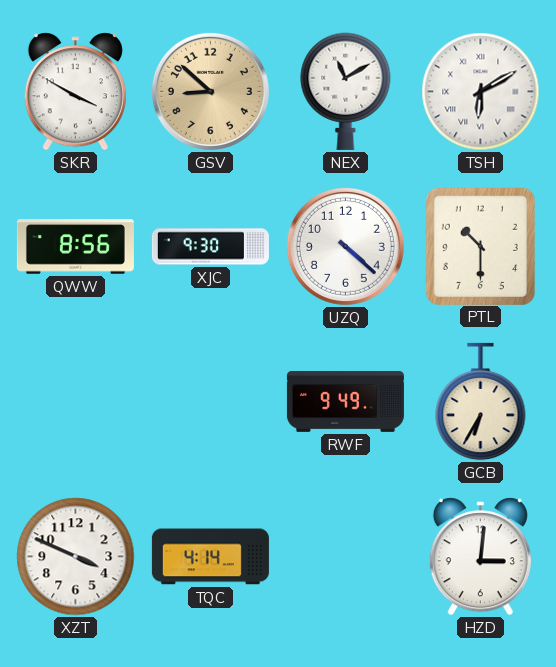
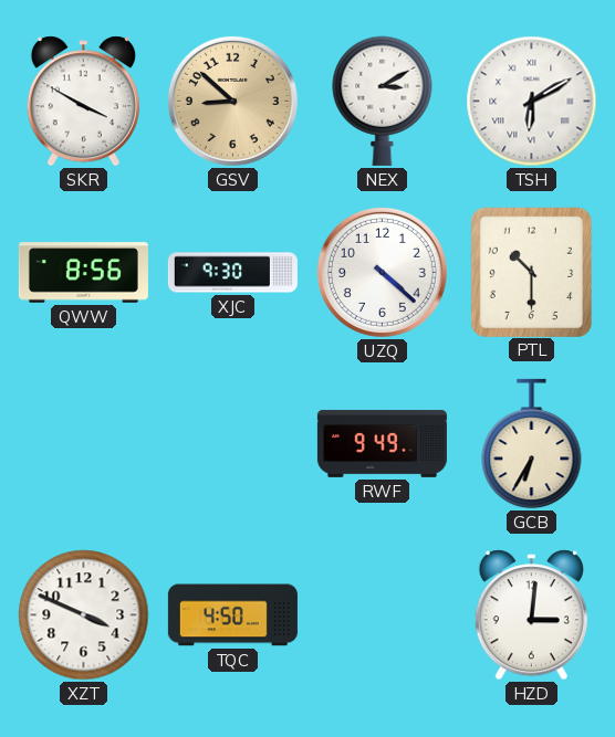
NEX: 11:10 -> 3:10 (383, 101)
TQC: 4:14 -> 4:50 (232, 615)
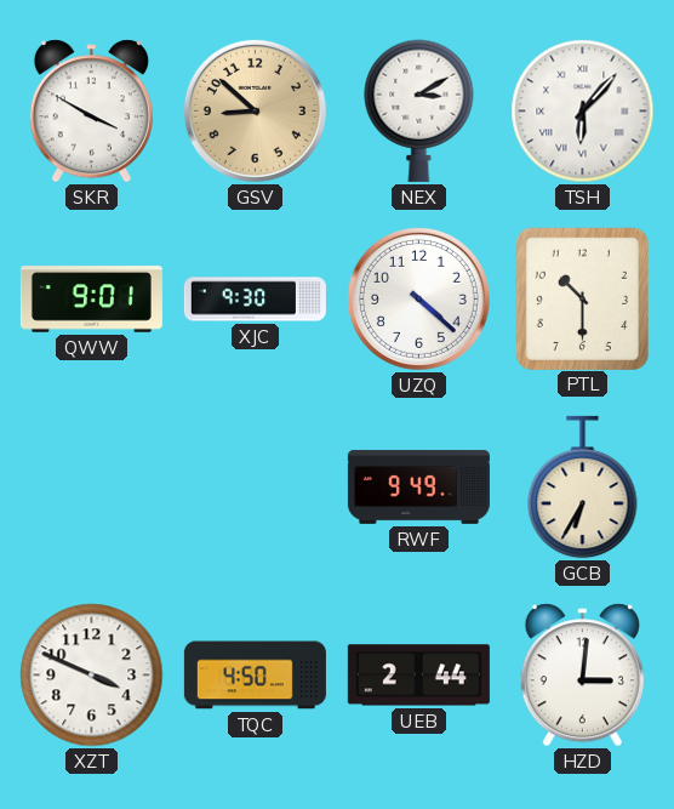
TSH: 6:10 -> 6:07 (583, 112)
QWW: 8:56 -> 9:01 (91, 300)
UEB: none -> 2:44 (418, 676)
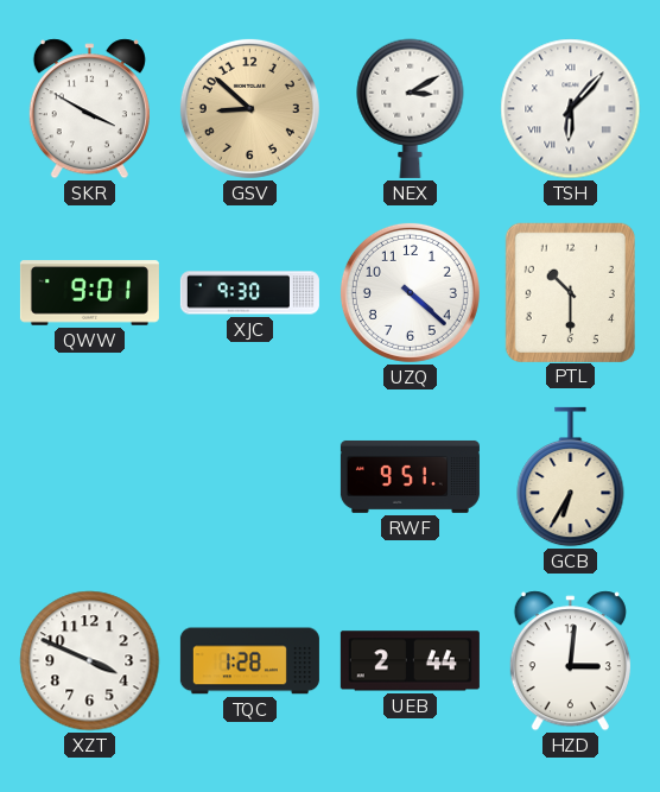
RWF: 9:49 -> 9:51 (410, 476)
TQC: 4:50 -> 1:28 (249, 661)
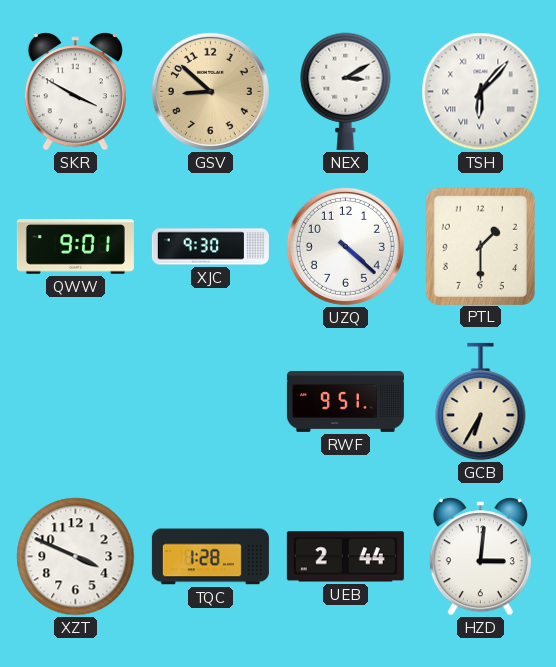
PTL: 10:30 -> 1:30 (480, 246)
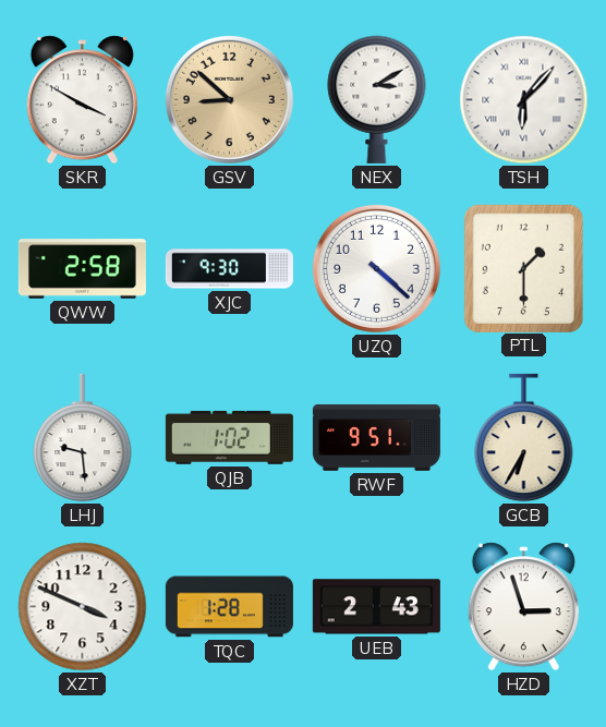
QWW: 9:01 -> 2:58 (82, 269)
LHJ: none -> 9:29 (83, 438)
QJB: none -> 1:02 (229, 437)
UEB: 2:44 -> 2:43 (376, 607)
HZD: 3:01 -> 2:57 (523, 607)
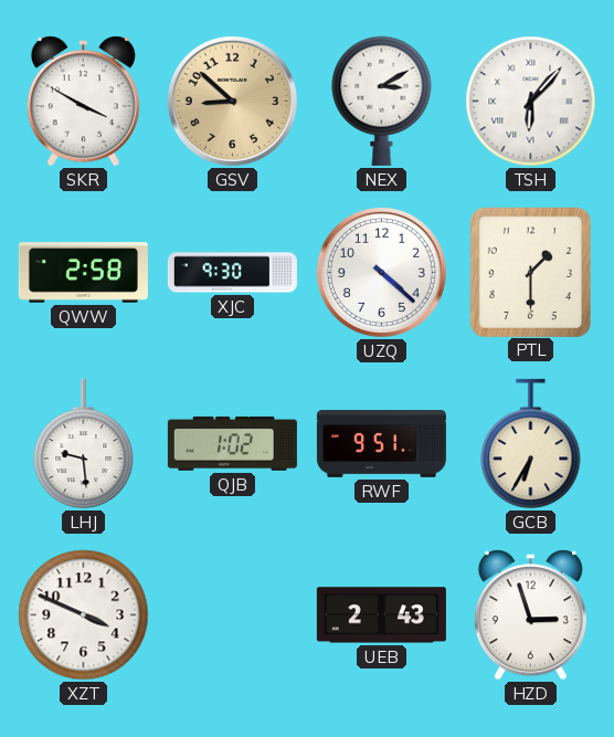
TQC: 1:28 -> none (229, 607)
